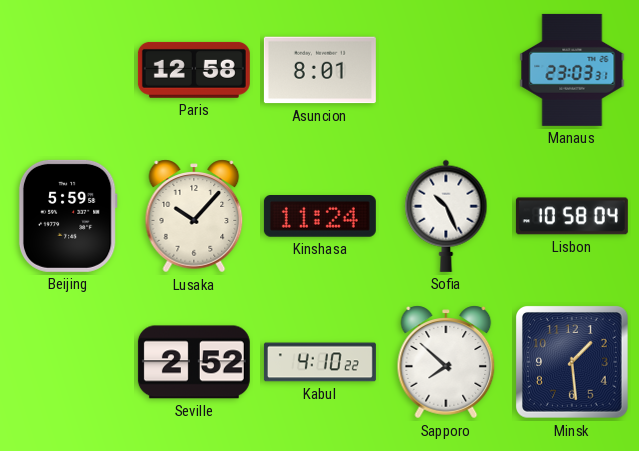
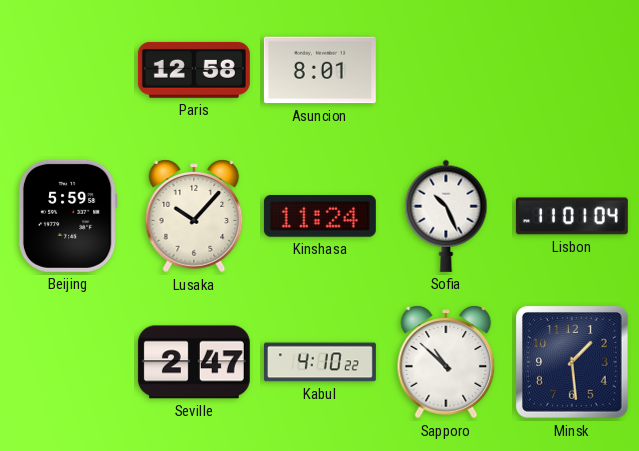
Manaus: 23:03 -> none (572, 70)
Lisbon: 10:58 -> 11:01 (572, 216)
Seville: 2:52 -> 2:47 (194, 362)
Sapporo: 7:52 -> 10:52 (446, 362)
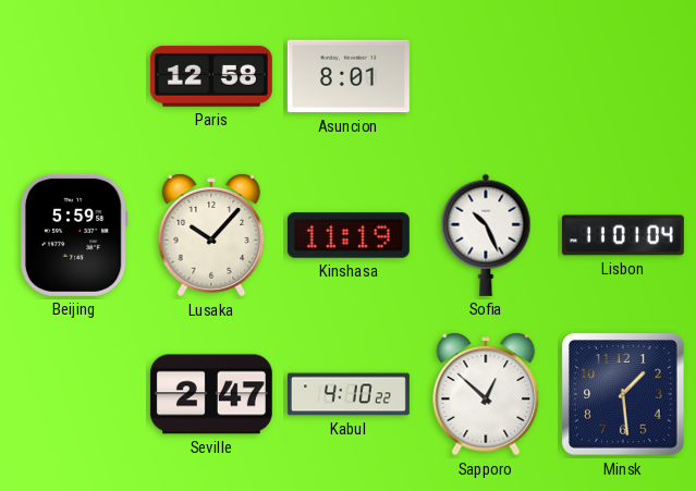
Kinshasa: 11:24 -> 11:19 (349, 236)
Sapporo: 10:52 -> 12:52 (486, 394)
